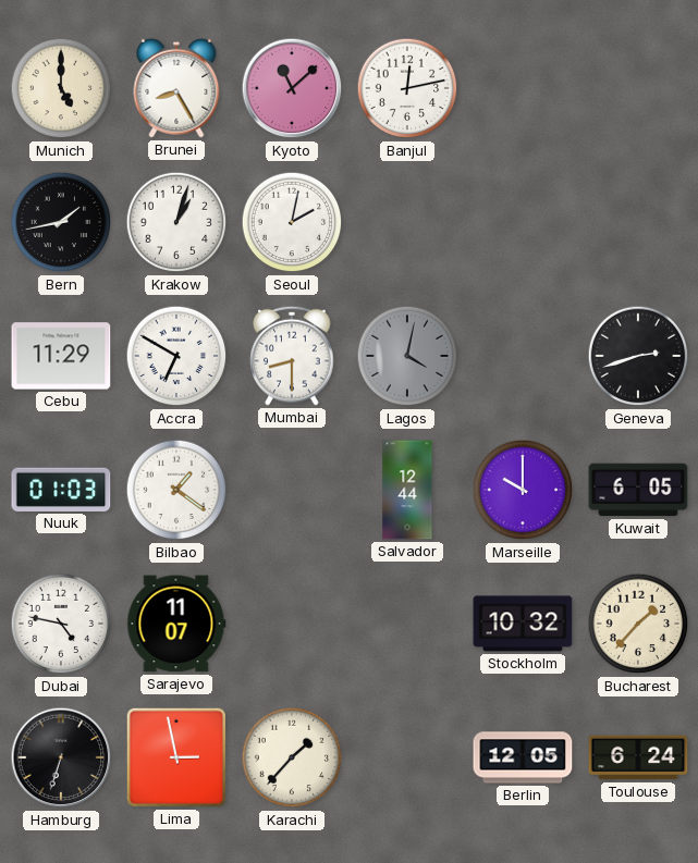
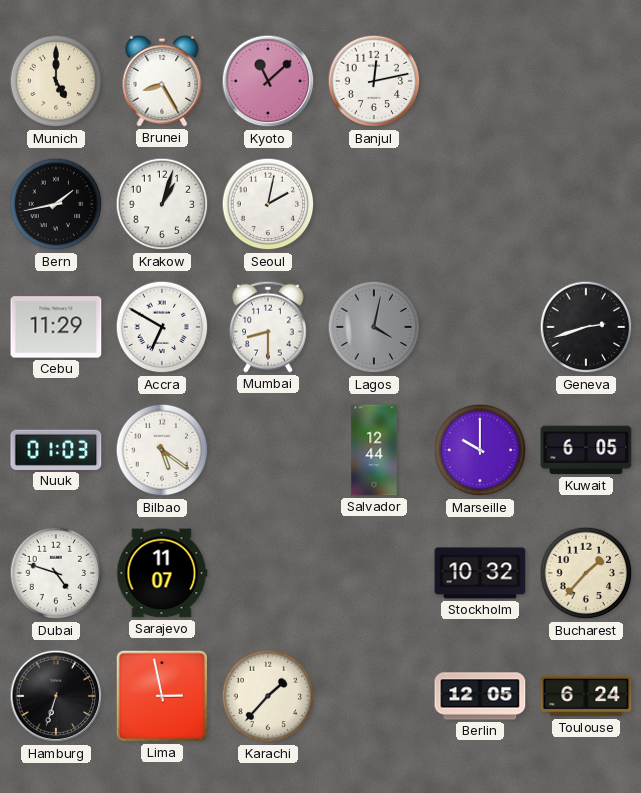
Bilbao: 1:21 -> 5:21 (162, 450)
Dubai: 4:47 -> 4:48 (56, 573)
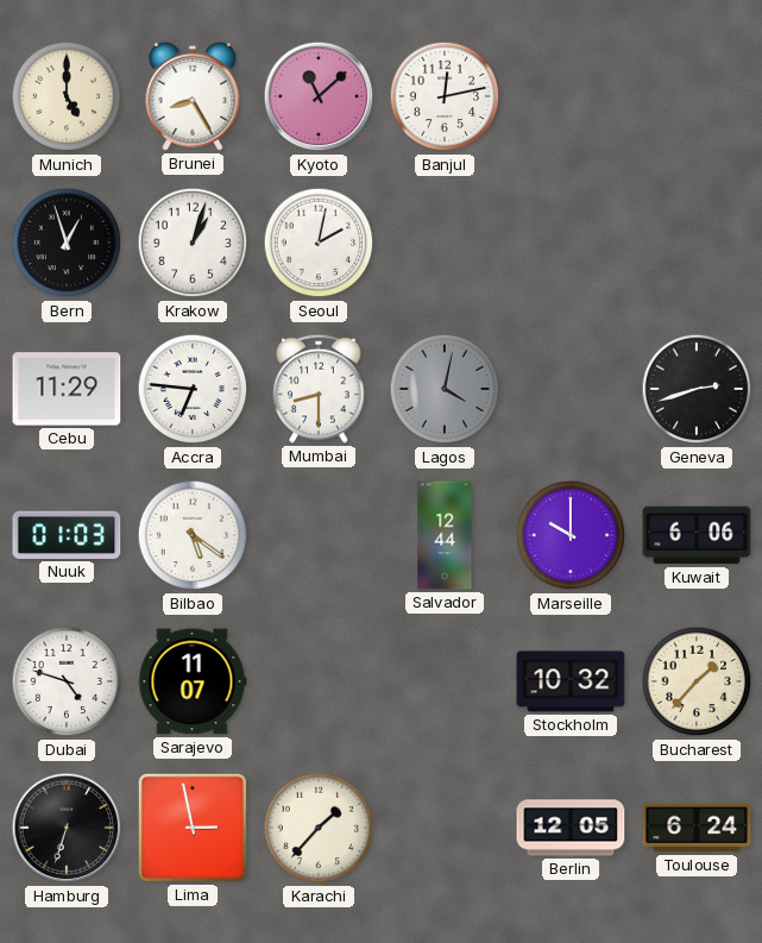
Bern: 1:43 -> 12:57 (67, 243)
Accra: 6:50 -> 6:46 (193, 389)
Kuwait: 6:05 -> 6:06 (697, 535)
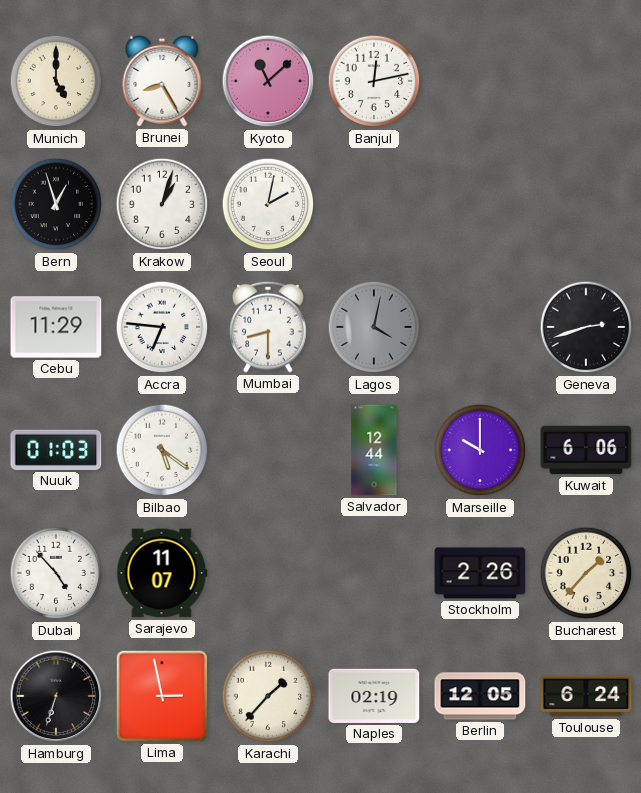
Dubai: 4:48 -> 4:53 (56, 573)
Stockholm: 10:32 -> 2:26 (480, 573)
Naples: none -> 02:19 (374, 696)
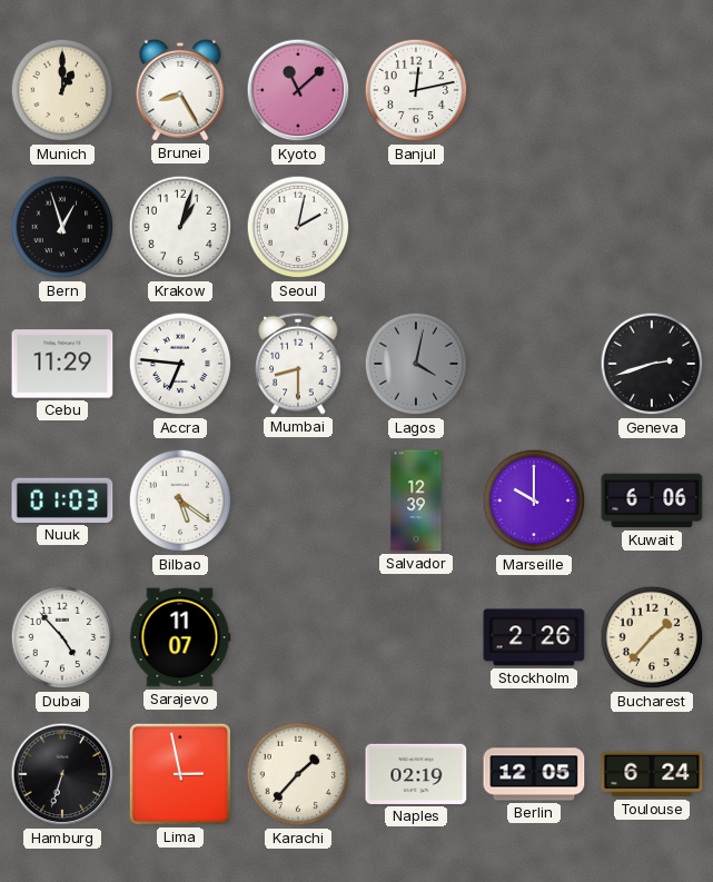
Munich: 5:00 -> 1:00 (62, 90)
Salvador: 12:44 -> 12:39 (416, 501)
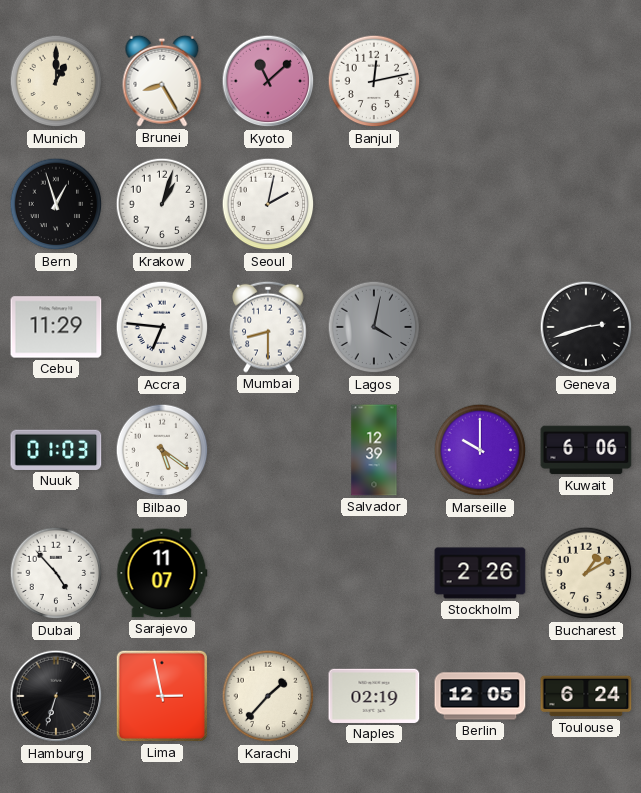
Bucharest: 1:37 -> 1:10 (586, 573)
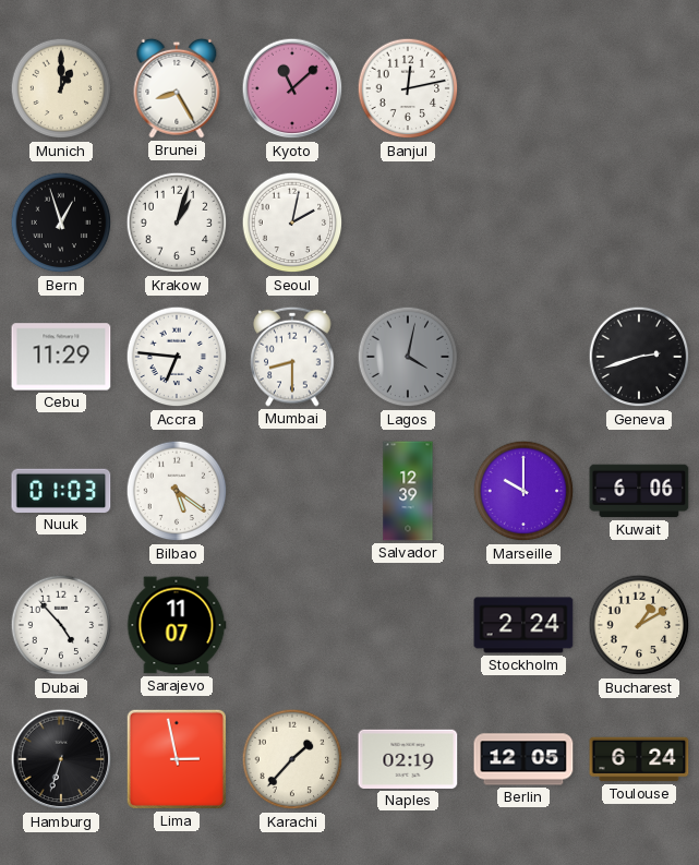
Stockholm: 2:26 -> 2:24 (523, 625)
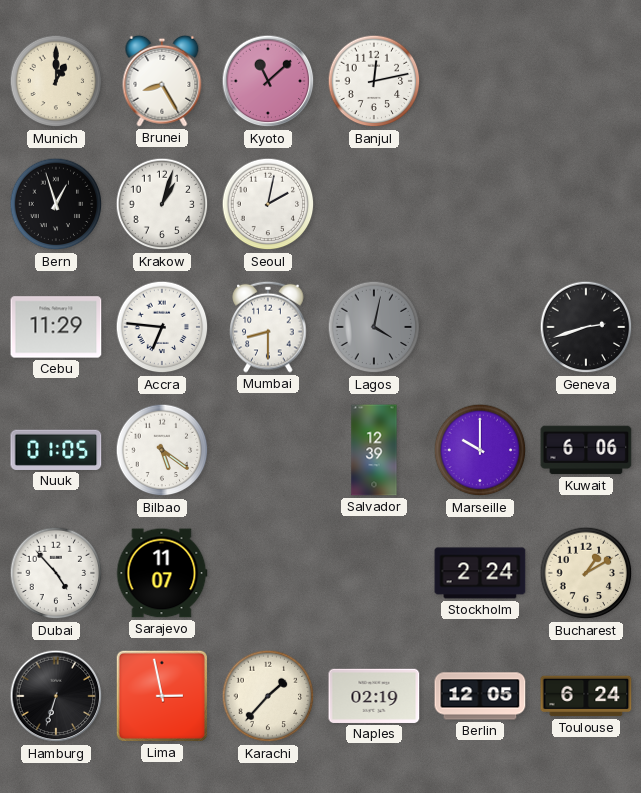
Nuuk: 01:03 -> 01:05 (56, 450)
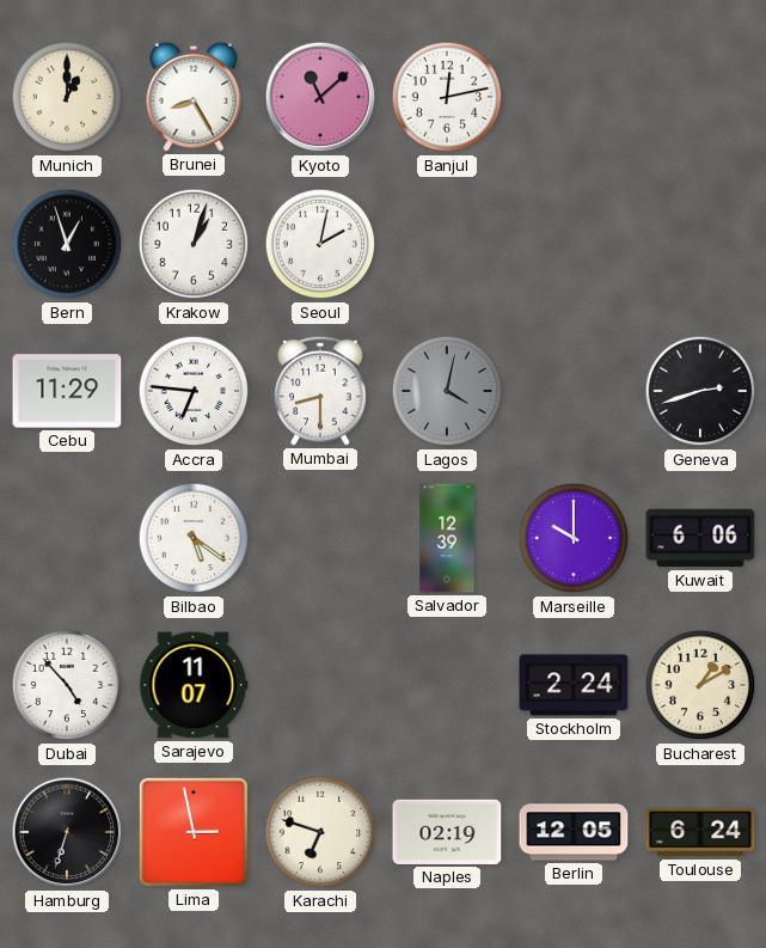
Nuuk: 01:05 -> none (56, 450)
Karachi: 1:37 -> 6:48 (320, 832)
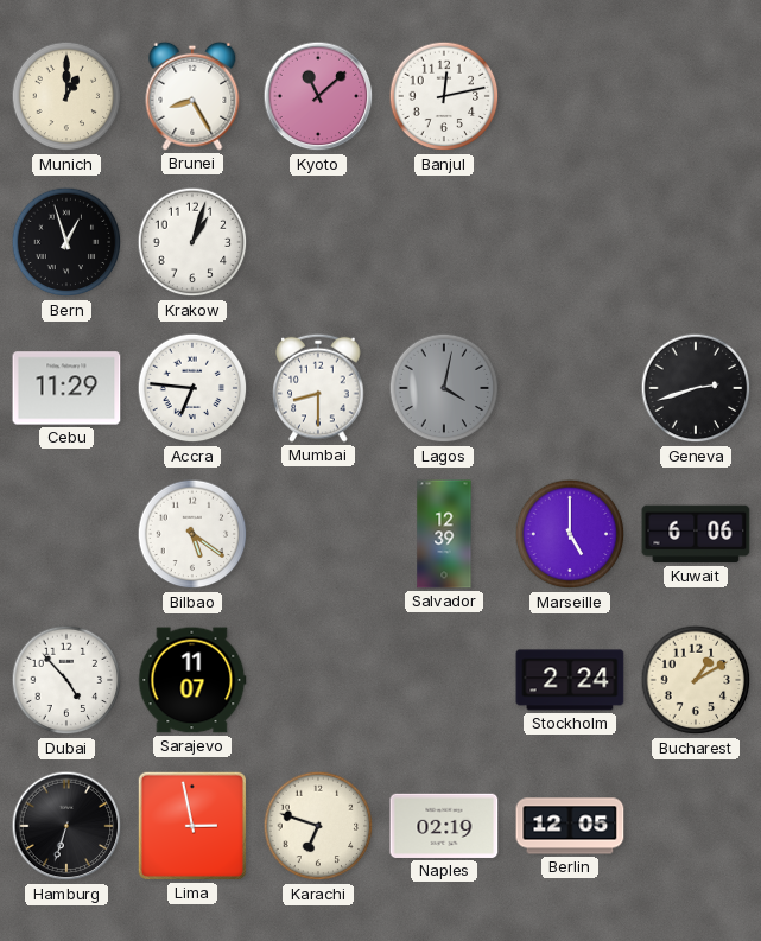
Seoul: 2:02 -> none (320, 244)
Marseille: 10:00 -> 5:00 (570, 534)
Toulouse: 6:24 -> none (700, 832)
